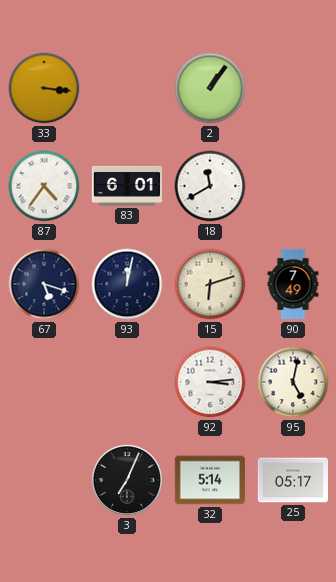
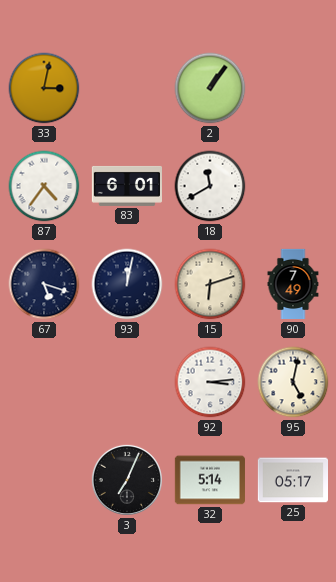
33: 3:16 -> 3:02 (44, 88)
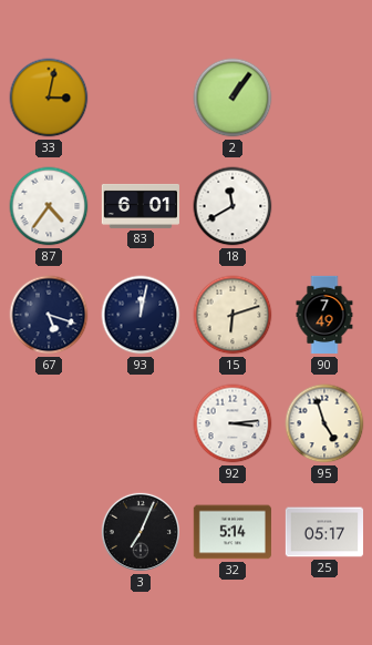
95: 5:02 -> 4:57 (324, 423)
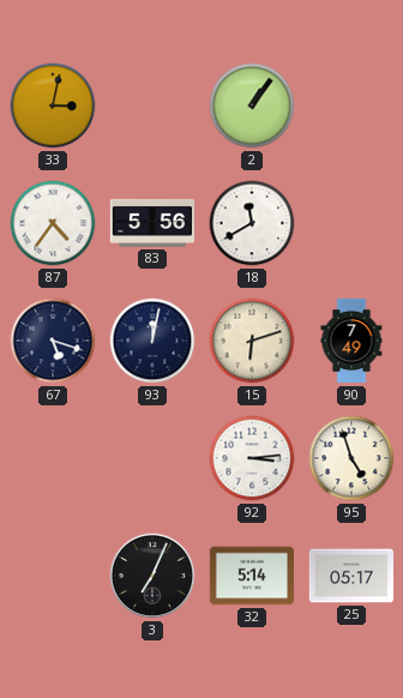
83: 6:01 -> 5:56 (151, 223)
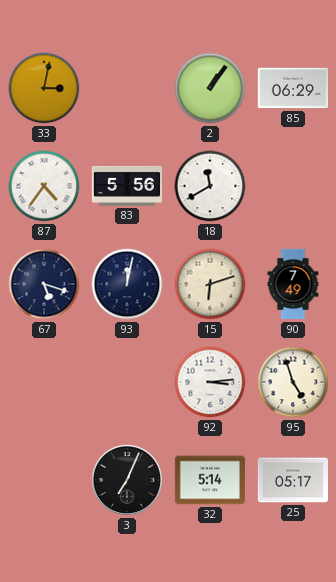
85: none -> 06:29 (293, 88)
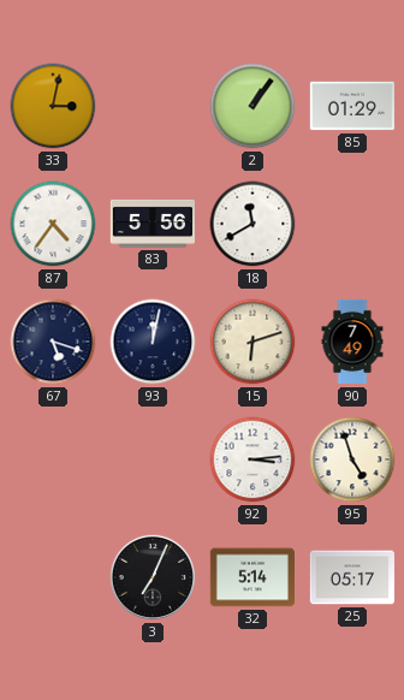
85: 06:29 -> 01:29 (352, 106)
